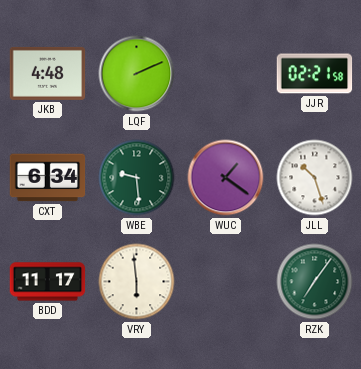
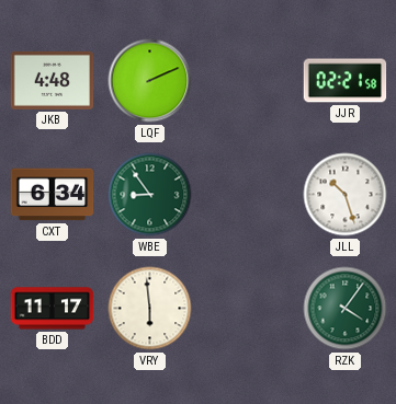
WBE: 9:29 -> 8:54 (150, 195)
WUC: 1:21 -> none (226, 178)
RZK: 7:06 -> 4:06 (346, 309)
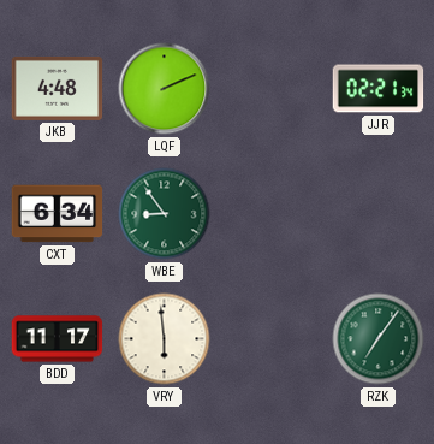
JJR: 02:21:58 -> 02:21:34 (379, 89)
JLL: 10:27 -> none (346, 195)
RZK: 4:06 -> 7:06 (379, 339)
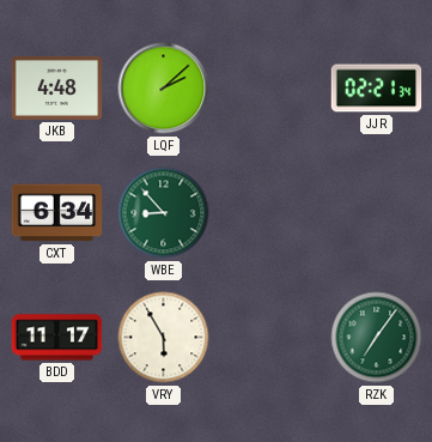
LQF: 2:11 -> 2:08 (164, 89)
WBE: 8:54 -> 8:53 (164, 213)
VRY: 5:59 -> 5:55 (164, 338)
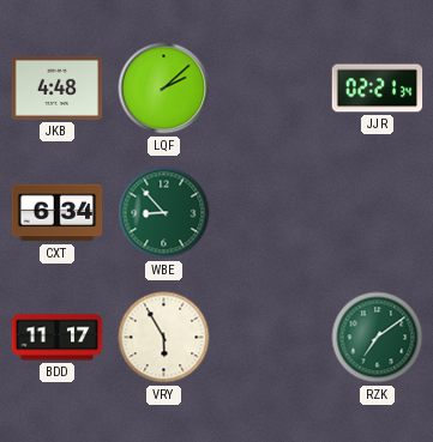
RZK: 7:06 -> 7:09 (378, 338)
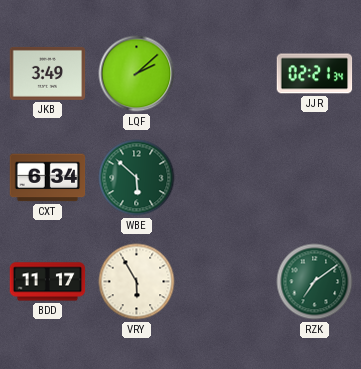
JKB: 4:48 -> 3:49 (48, 73)
WBE: 8:53 -> 5:52 (137, 178)
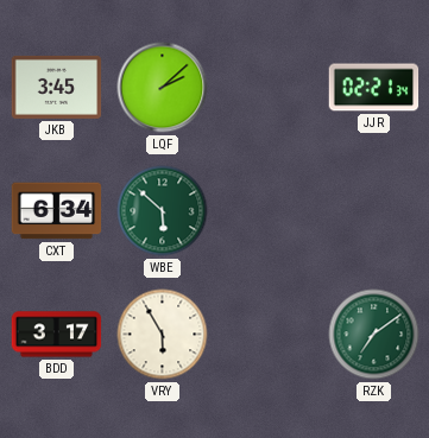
JKB: 3:49 -> 3:45 (57, 87)
BDD: 11:17 -> 3:17 (57, 335)
